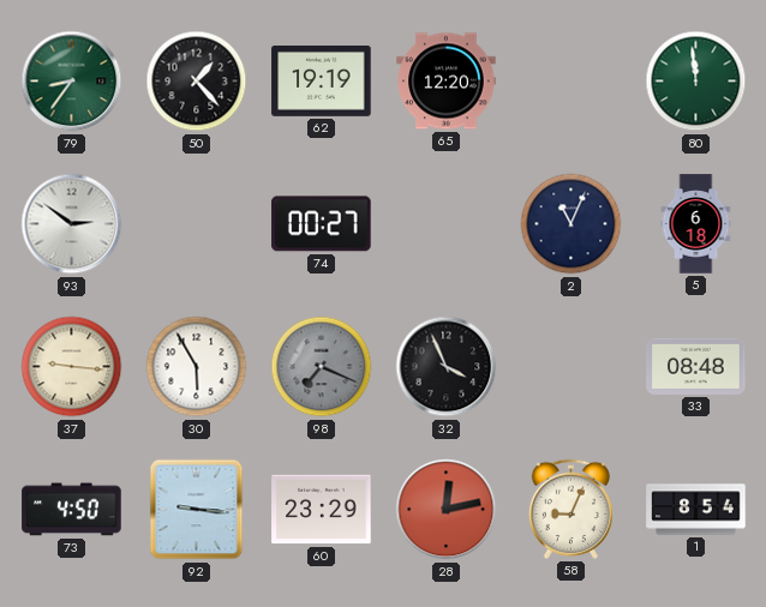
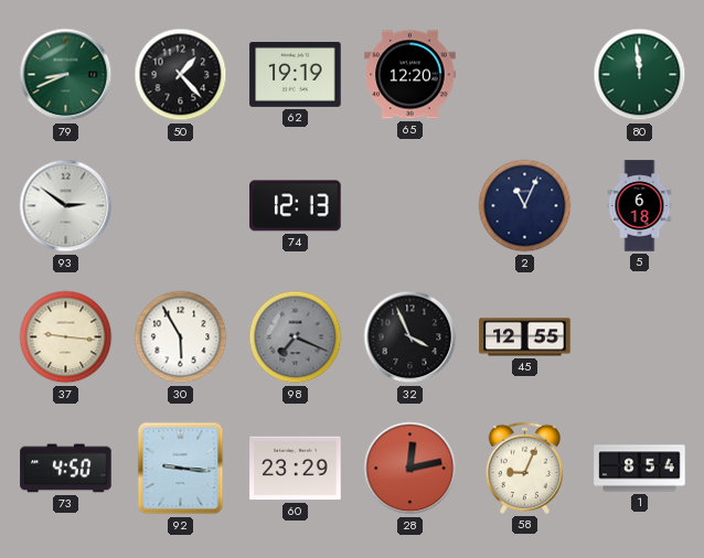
79: 8:36 -> 8:41 (66, 75)
74: 00:27 -> 12:13 (296, 206)
45: none -> 12:55 (525, 337)
33: 08:48 -> none (696, 366)
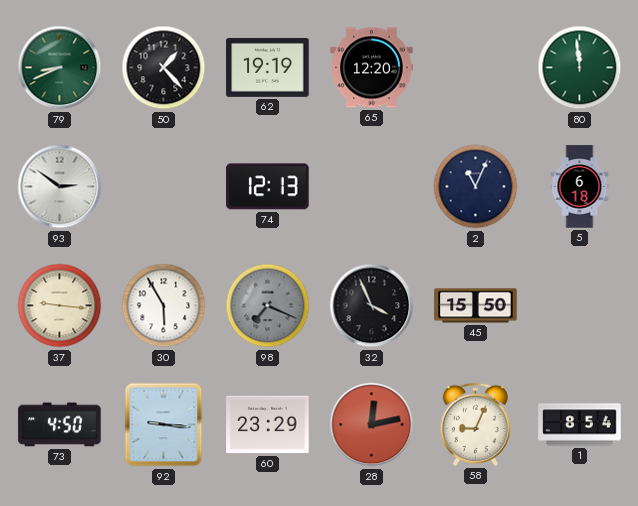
45: 12:55 -> 15:50 (476, 306)
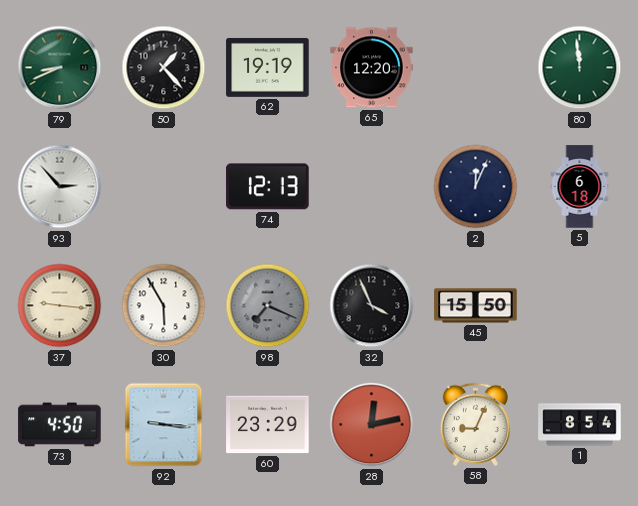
93: 2:51 -> 2:53 (60, 187)
2: 11:04 -> 12:04 (476, 187)
